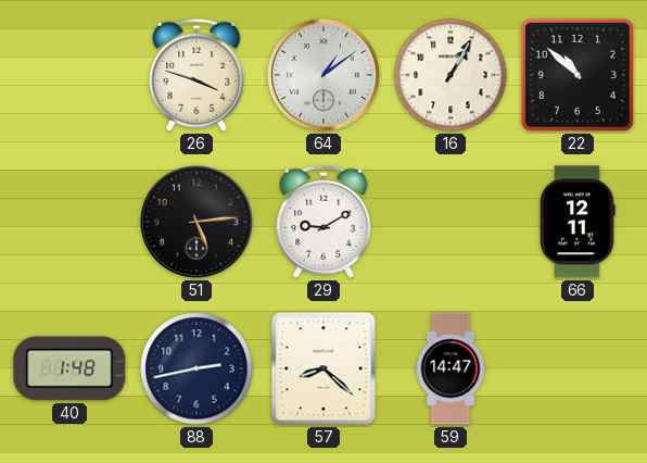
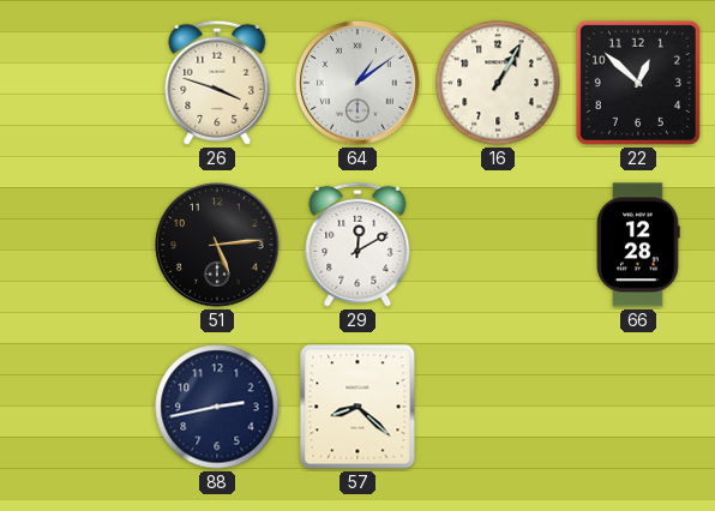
22: 10:52 -> 12:52 (638, 83)
29: 9:10 -> 12:10 (357, 245)
66: 12:11 -> 12:28 (638, 245)
40: 1:48 -> none (69, 368)
59: 14:47 -> none (451, 368)
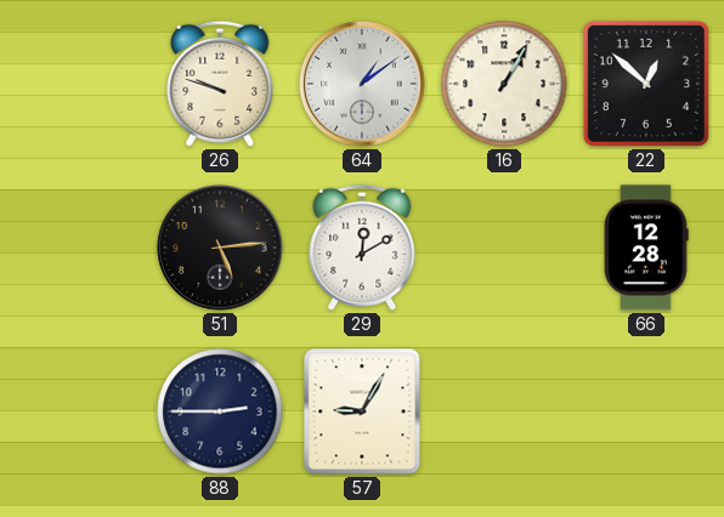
26: 3:48 -> 9:48 (220, 84)
88: 2:43 -> 2:45 (220, 411)
57: 8:22 -> 9:05 (362, 411)
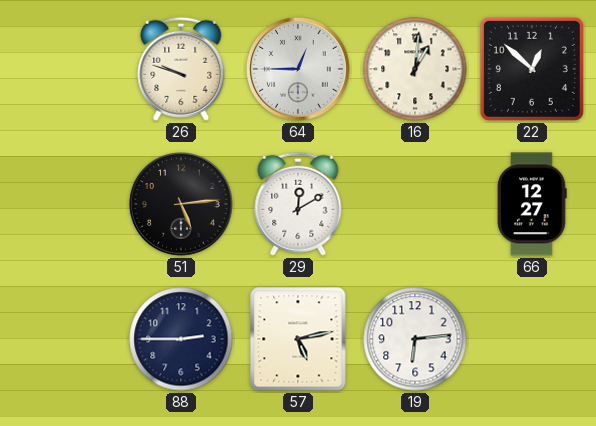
64: 1:09 -> 12:45 (298, 69)
16: 1:05 -> 1:01 (415, 69)
66: 12:28 -> 12:27 (532, 204)
57: 9:05 -> 5:13 (298, 339)
19: none -> 6:14 (415, 339)
